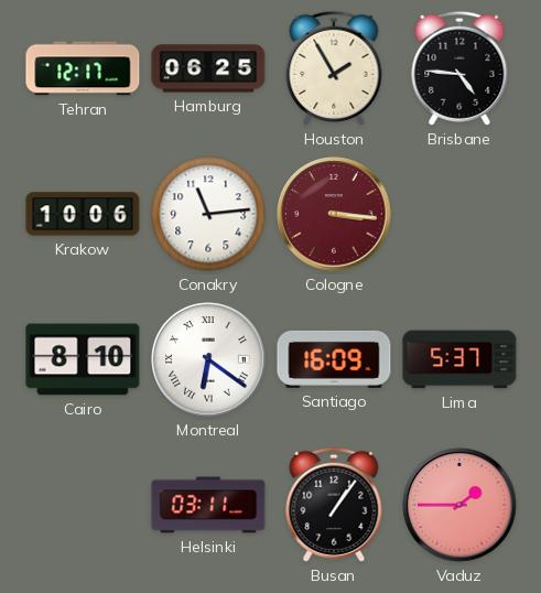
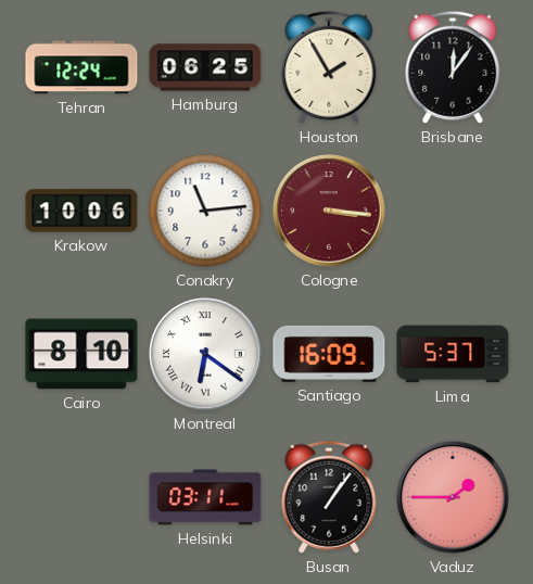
Tehran: 12:17 -> 12:24 (81, 67)
Brisbane: 4:46 -> 12:06 (453, 67)
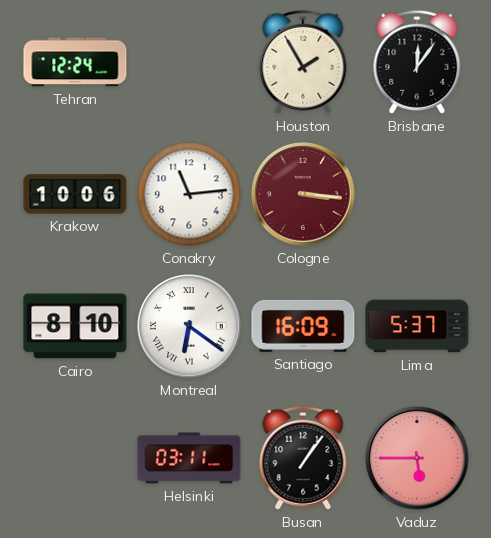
Hamburg: 06:25 -> none (205, 67)
Vaduz: 1:45 -> 5:45 (417, 458)
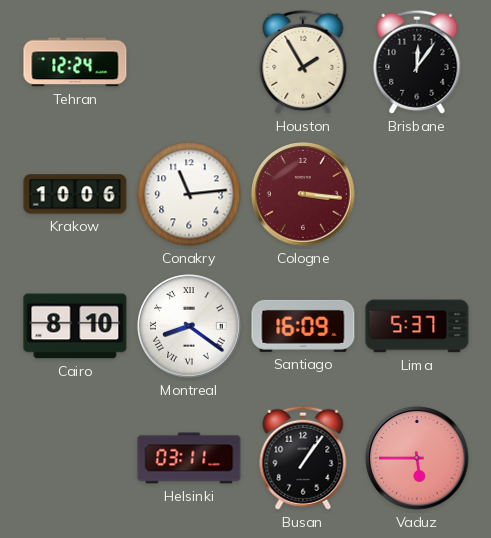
Montreal: 6:21 -> 8:21 (189, 326)
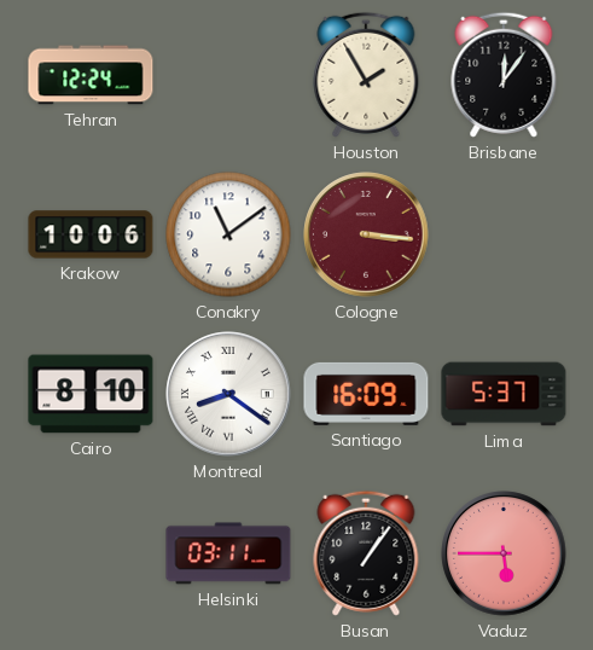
Conakry: 11:14 -> 11:09 (228, 234)
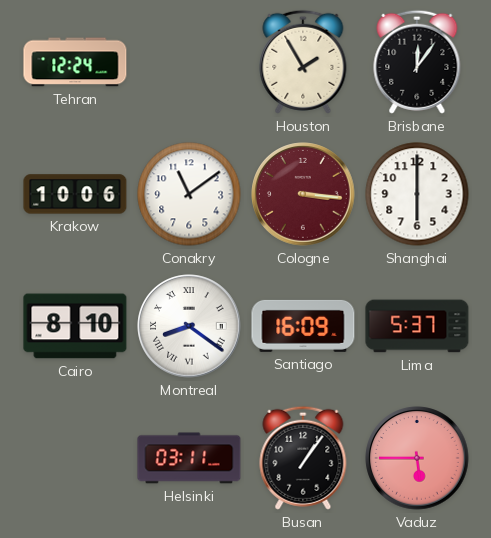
Shanghai: none -> 6:00 (417, 194)
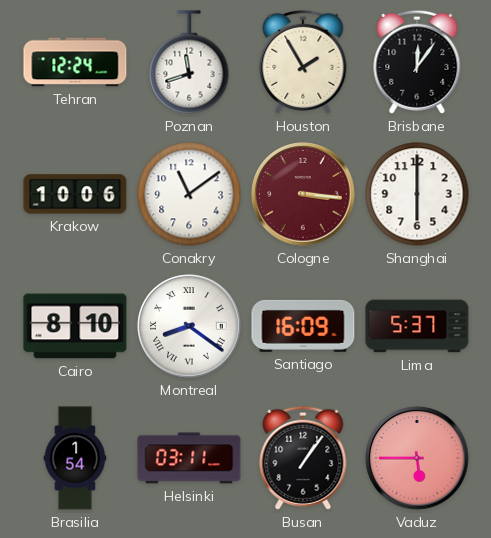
Poznan: none -> 11:42 (189, 62)
Brasilia: none -> 1:54 (75, 458)
